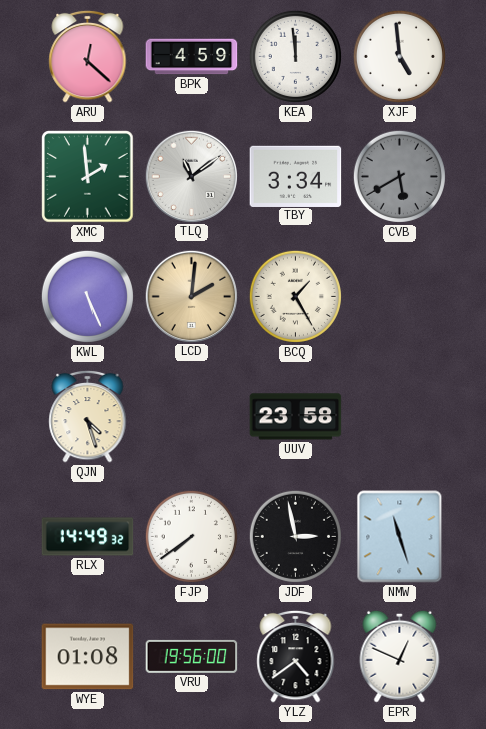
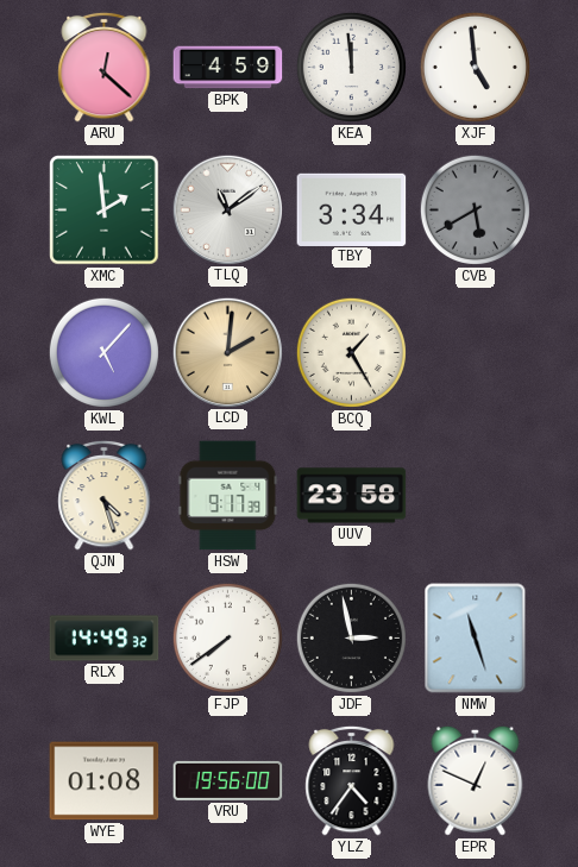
KWL: 5:26 -> 5:07 (103, 352)
HSW: none -> 9:17 (228, 496)
YLZ: 4:39 -> 4:36 (352, 780)
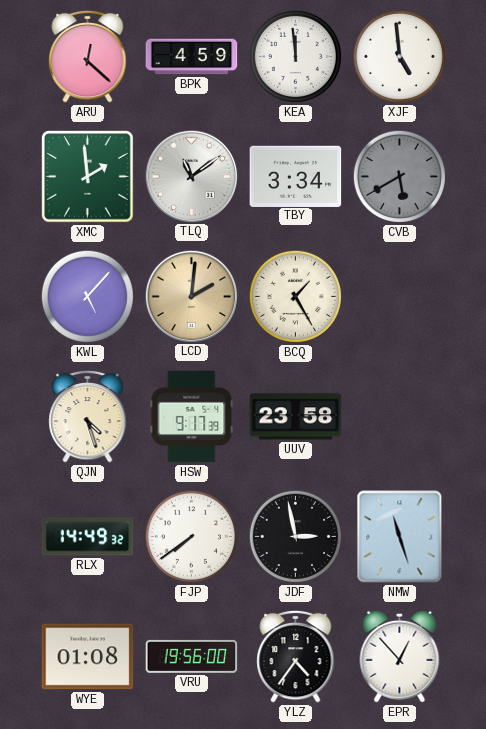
EPR: 12:49 -> 12:53 (400, 656)
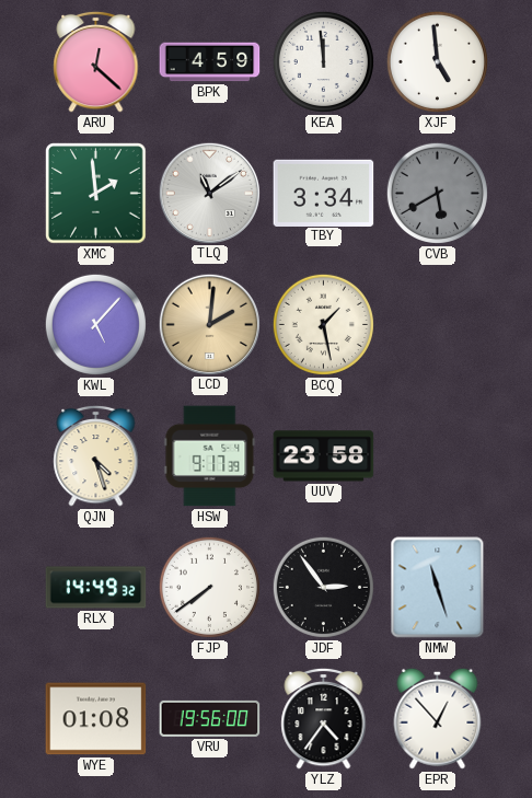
BCQ: 1:25 -> 1:28 (323, 324)
JDF: 2:58 -> 2:54 (323, 587)
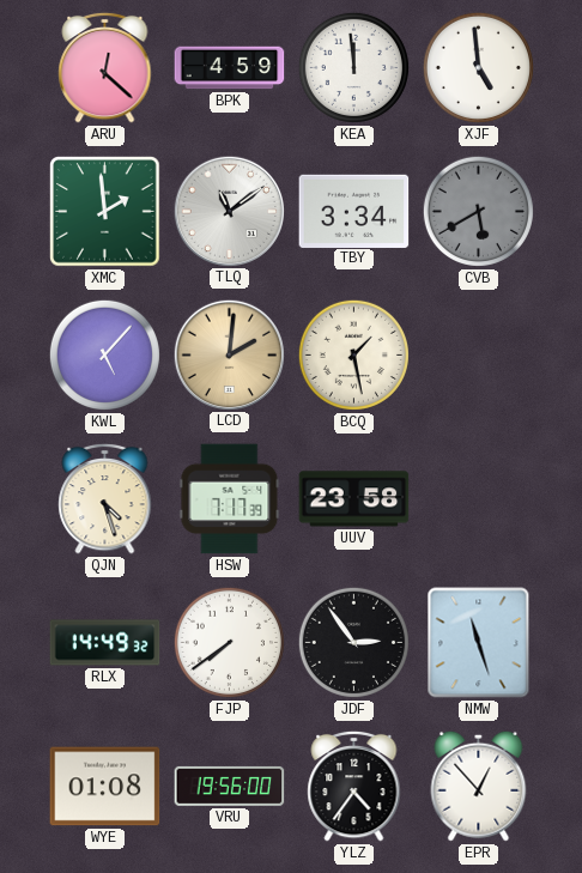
HSW: 9:17 -> 7:17 (230, 499)
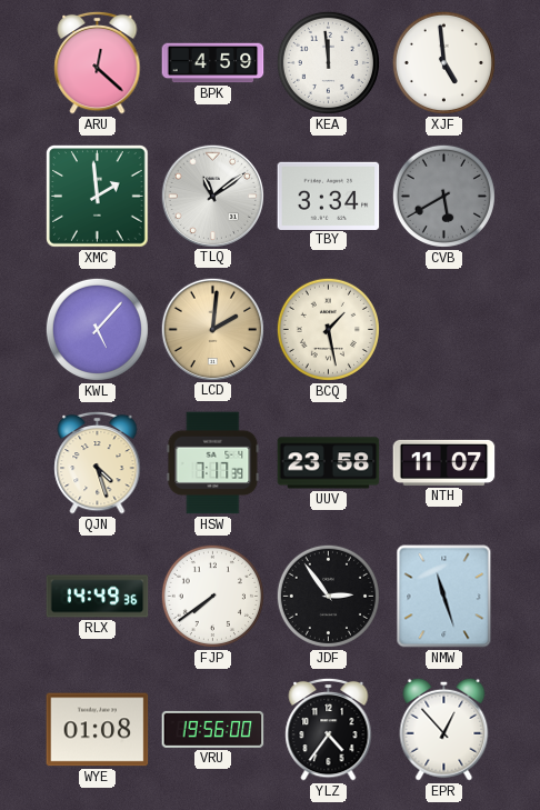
NTH: none -> 11:07 (444, 462)
RLX: 14:49:32 -> 14:49:36 (98, 597)
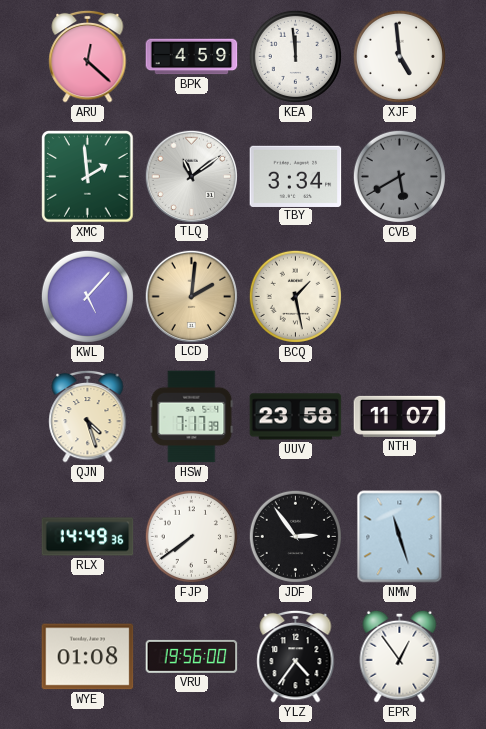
EPR: 12:53 -> 12:54 (400, 656)
